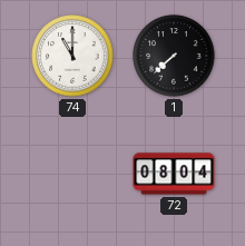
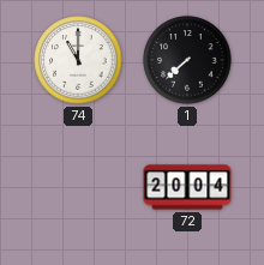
72: 08:04 -> 20:04 (187, 187)
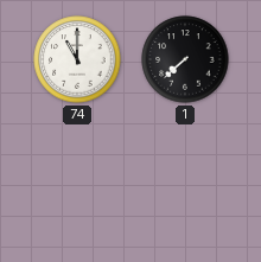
72: 20:04 -> none (187, 187)
